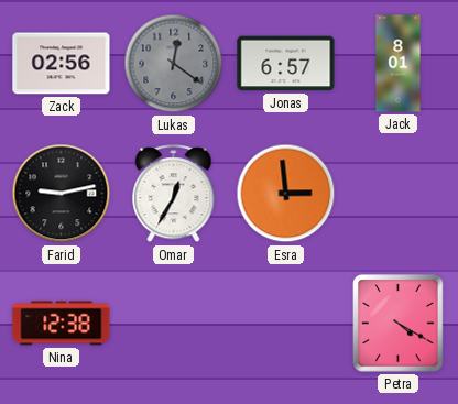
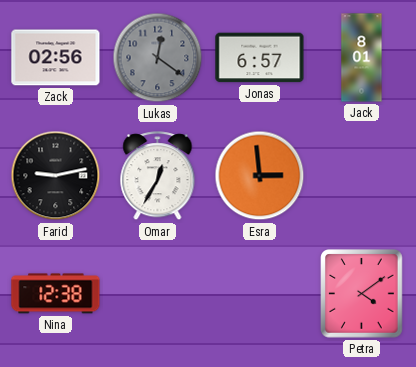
Petra: 4:20 -> 4:09 (362, 294)
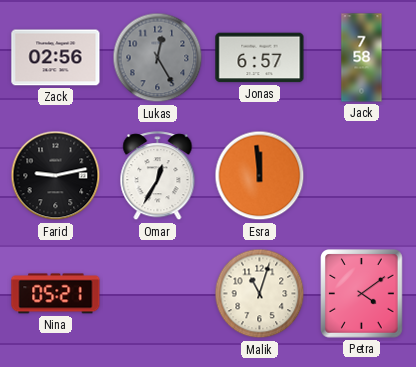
Lukas: 12:21 -> 12:25 (158, 58)
Jack: 8:01 -> 7:58 (362, 58)
Esra: 2:59 -> 11:59 (260, 176)
Nina: 12:38 -> 05:21 (56, 294)
Malik: none -> 11:03 (260, 294)
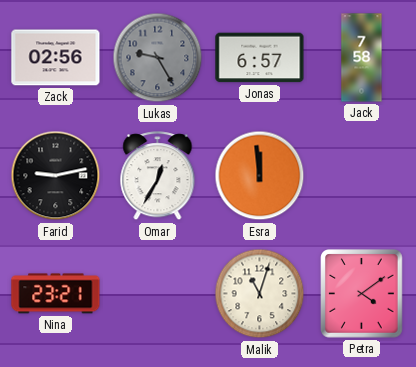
Lukas: 12:25 -> 9:25 (158, 58)
Nina: 05:21 -> 23:21 (56, 294)
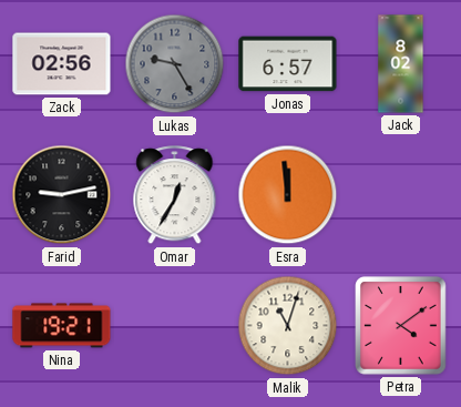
Jack: 7:58 -> 8:02 (401, 64)
Nina: 23:21 -> 19:21 (62, 326)
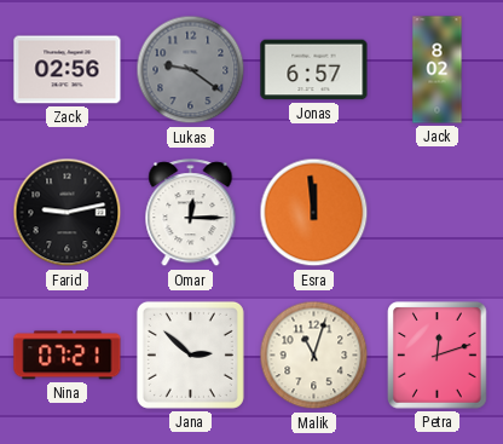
Lukas: 9:25 -> 9:21 (191, 70)
Omar: 12:35 -> 12:15 (191, 213)
Nina: 19:21 -> 07:21 (68, 356)
Jana: none -> 2:52 (190, 354)
Petra: 4:09 -> 12:12 (438, 356)
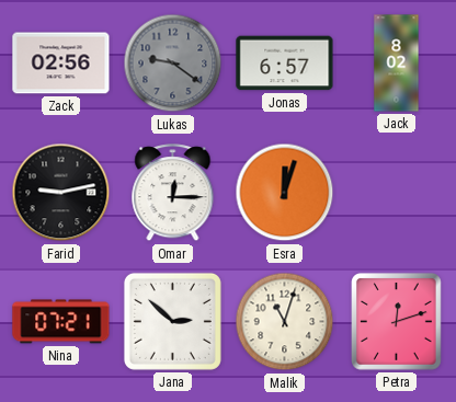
Esra: 11:59 -> 12:03 (285, 193)
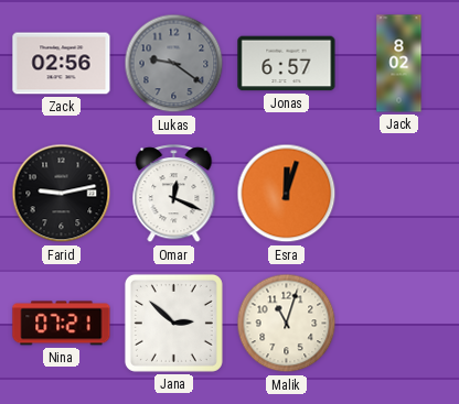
Omar: 12:15 -> 12:19 (174, 194)
Petra: 12:12 -> none (397, 322)
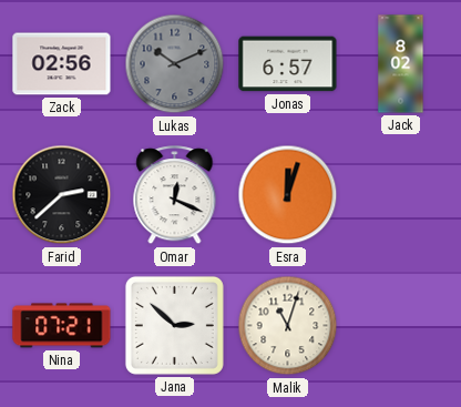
Lukas: 9:21 -> 10:11 (175, 64)
Farid: 9:13 -> 2:38 (62, 195)
